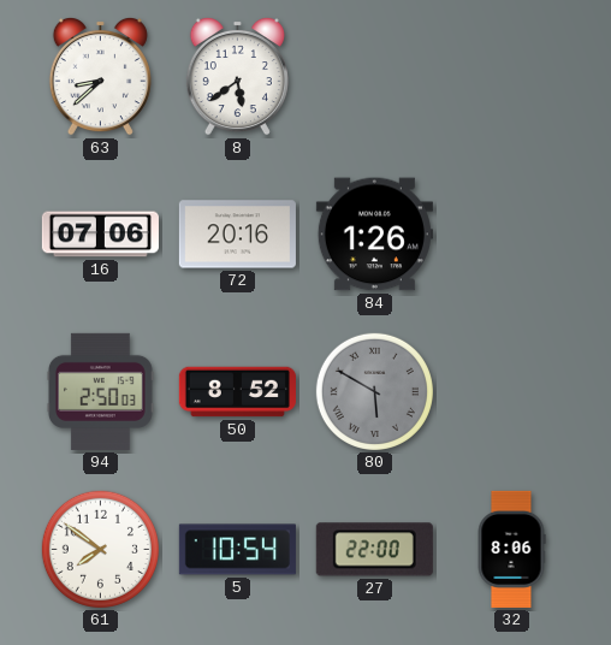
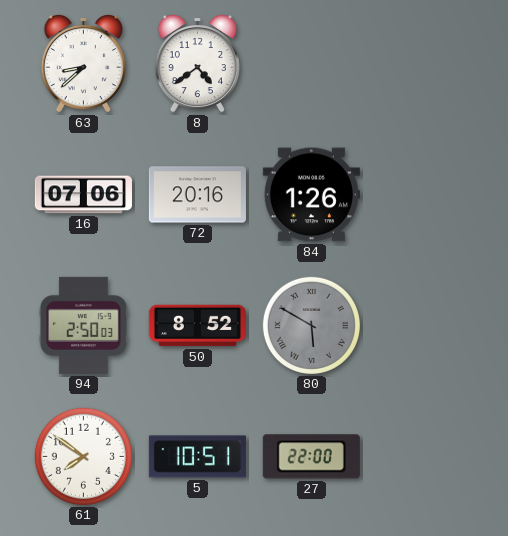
8: 5:39 -> 4:39 (197, 63)
5: 10:54 -> 10:51 (197, 457)
32: 8:06 -> none (511, 549)
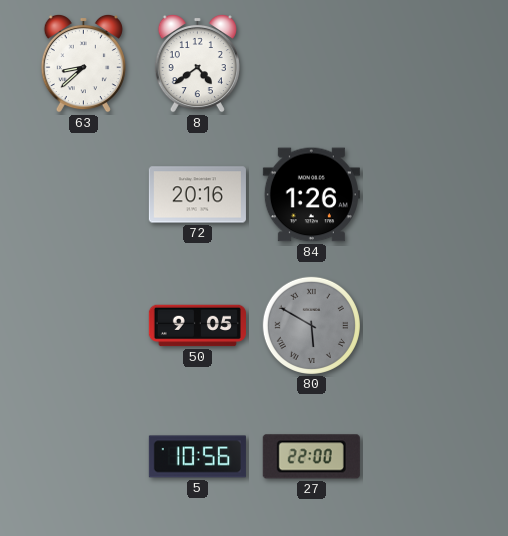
16: 07:06 -> none (83, 195)
94: 2:50 -> none (83, 325)
50: 8:52 -> 9:05 (197, 326)
61: 7:51 -> none (83, 456)
5: 10:51 -> 10:56 (197, 457)
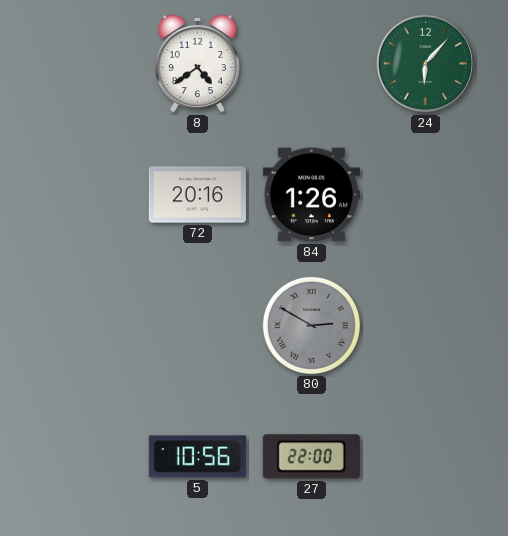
63: 8:38 -> none (83, 63)
24: none -> 6:07 (426, 64)
50: 9:05 -> none (197, 326)
80: 5:50 -> 2:50 (311, 325)
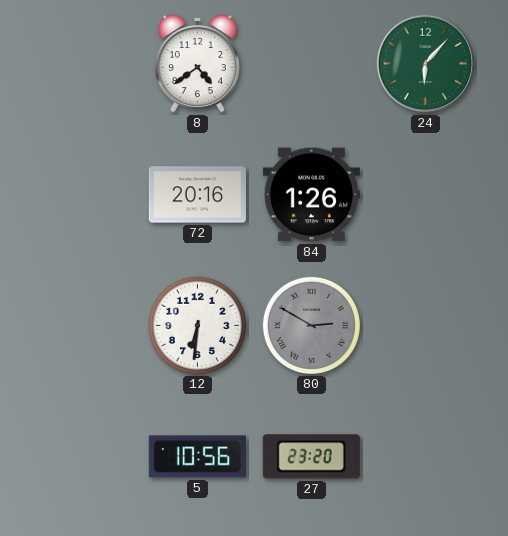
12: none -> 6:31 (197, 325)
27: 22:00 -> 23:20 (311, 457)
